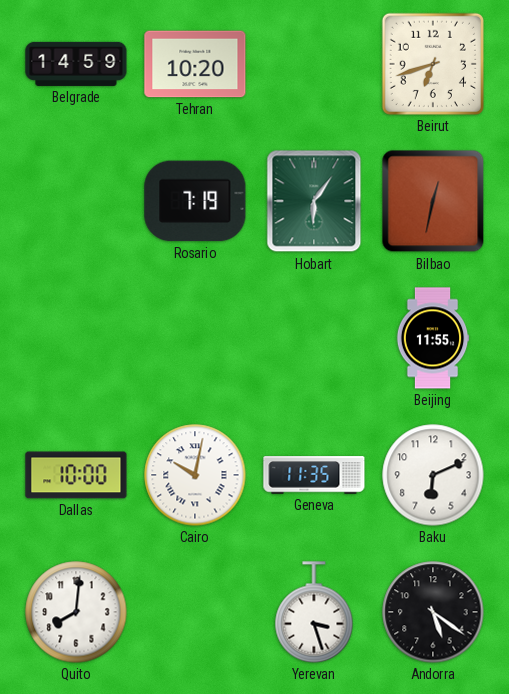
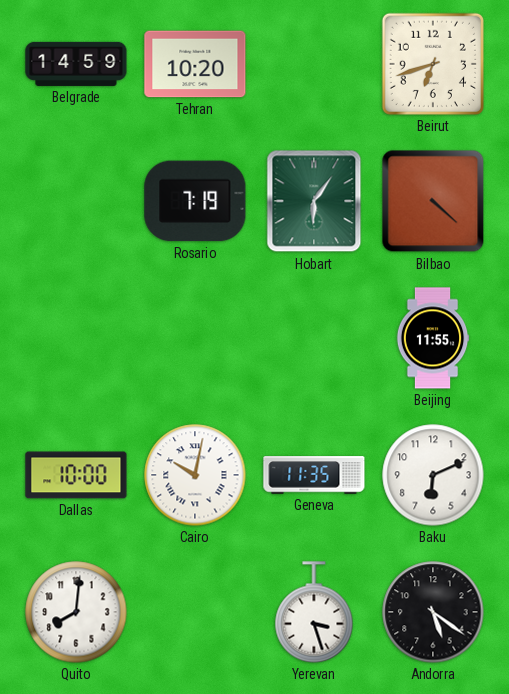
Bilbao: 12:32 -> 4:22 (433, 201)
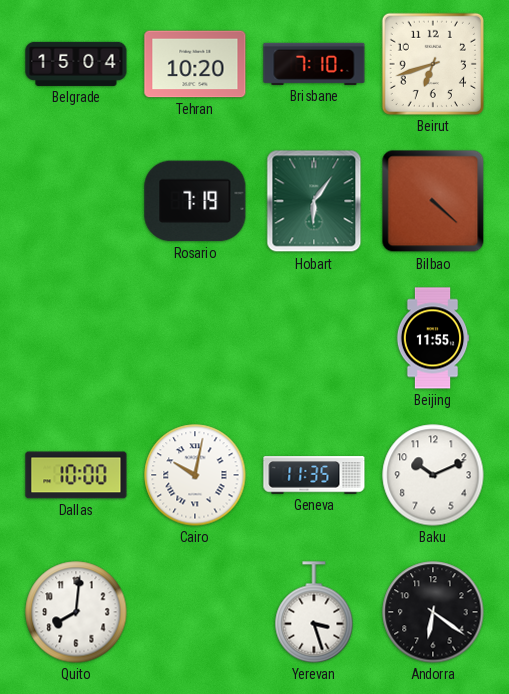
Belgrade: 14:59 -> 15:04 (76, 64)
Brisbane: none -> 7:10 (314, 64)
Baku: 6:11 -> 10:11 (433, 475)
Andorra: 5:21 -> 6:21 (433, 612)
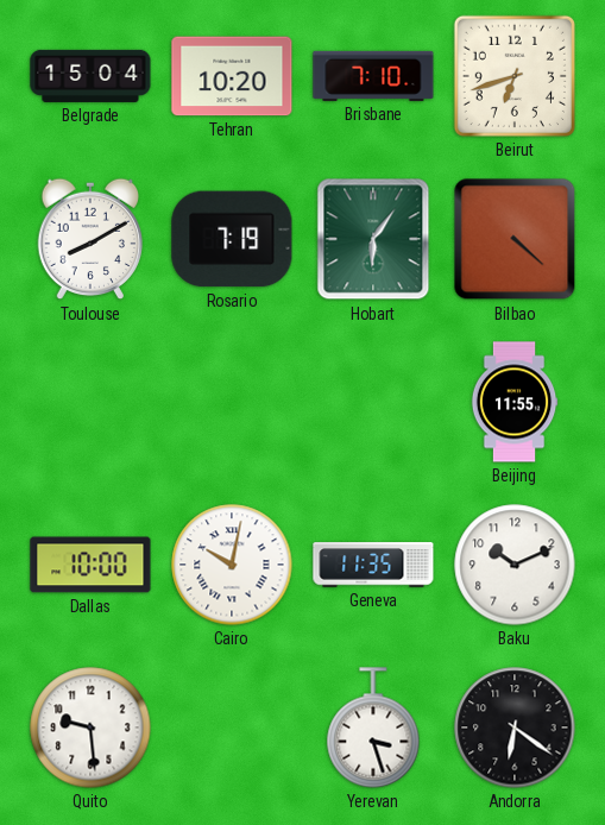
Toulouse: none -> 8:10 (89, 239)
Quito: 8:01 -> 9:29 (90, 728)
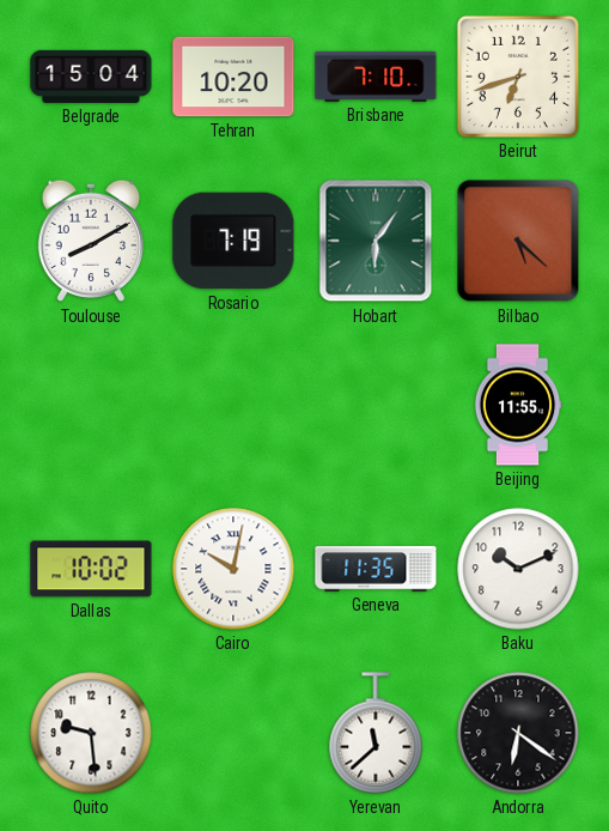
Bilbao: 4:22 -> 5:22 (518, 241)
Dallas: 10:00 -> 10:02 (91, 569)
Yerevan: 3:27 -> 11:38 (376, 733)
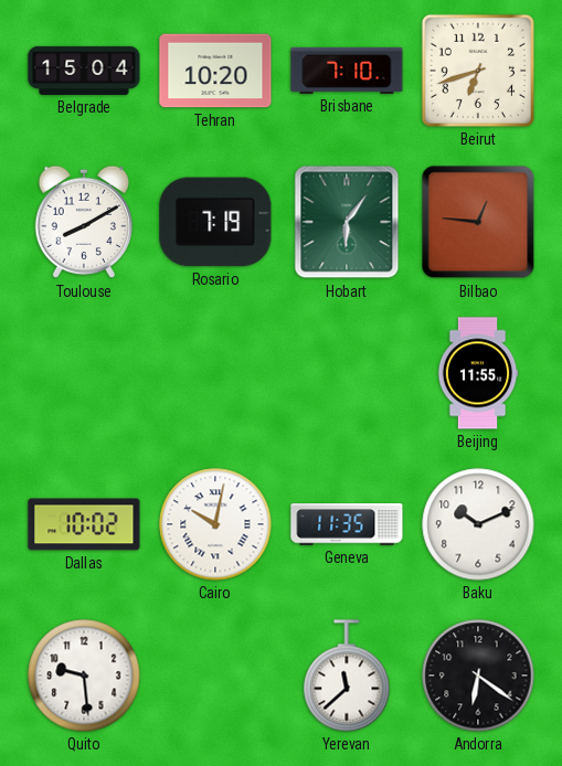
Bilbao: 5:22 -> 12:46 (478, 222)
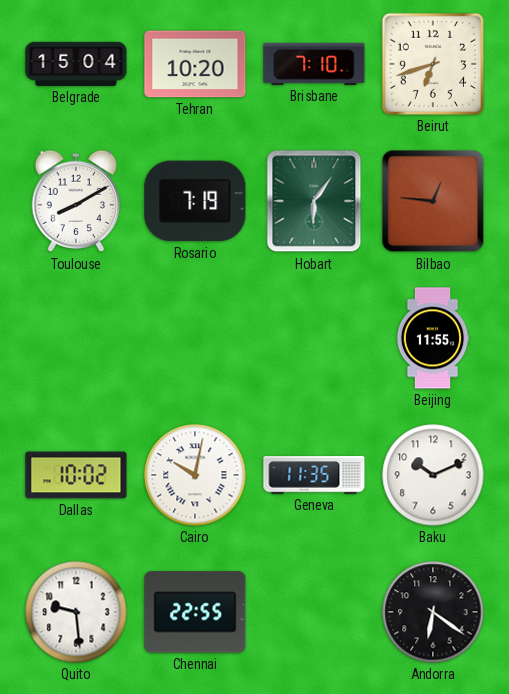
Chennai: none -> 22:55 (195, 612)
Yerevan: 11:38 -> none (347, 675)
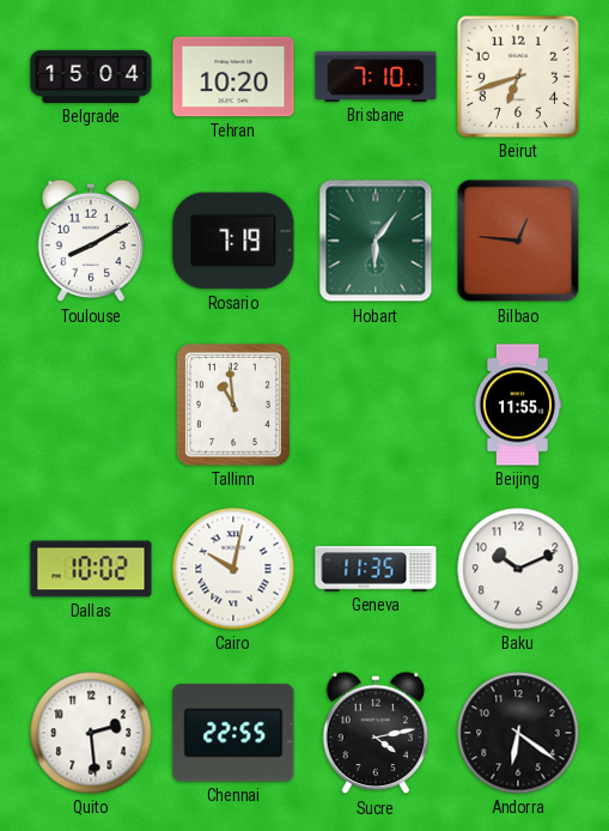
Tallinn: none -> 10:59 (233, 405)
Quito: 9:29 -> 2:29 (91, 733)
Sucre: none -> 4:13 (374, 733)
